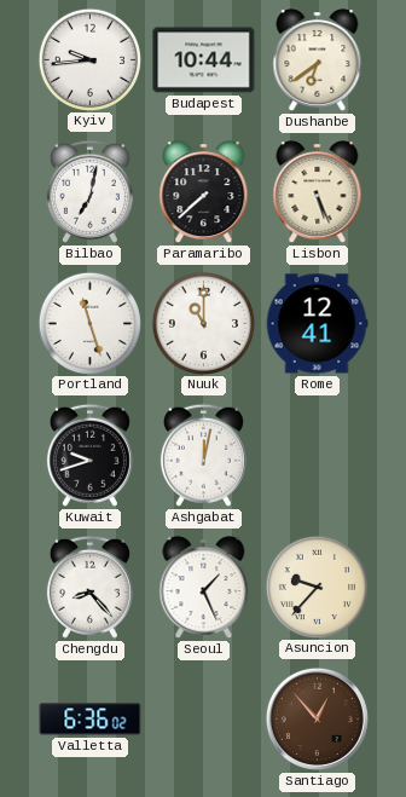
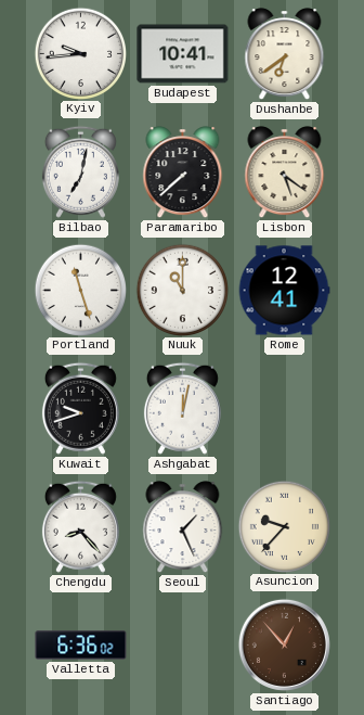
Budapest: 10:44 -> 10:41 (183, 54)
Lisbon: 5:26 -> 5:21 (285, 173)
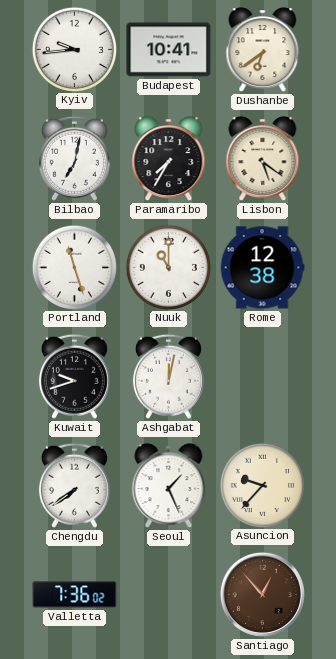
Paramaribo: 7:38 -> 7:35 (169, 159)
Rome: 12:41 -> 12:38 (262, 268)
Chengdu: 8:23 -> 7:39 (74, 485)
Valletta: 6:36 -> 7:36 (75, 595)
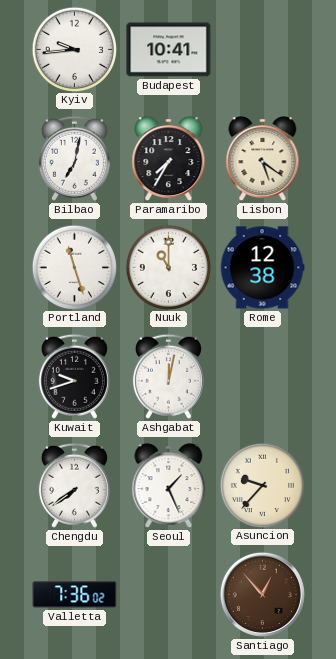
Dushanbe: 6:39 -> none (263, 50)
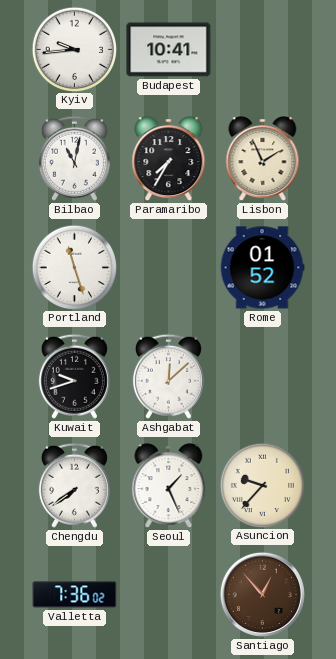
Bilbao: 7:02 -> 11:02 (74, 158)
Lisbon: 5:21 -> 1:56 (263, 159)
Nuuk: 11:00 -> none (168, 267)
Rome: 12:38 -> 01:52 (262, 268)
Ashgabat: 12:02 -> 12:08 (168, 376)
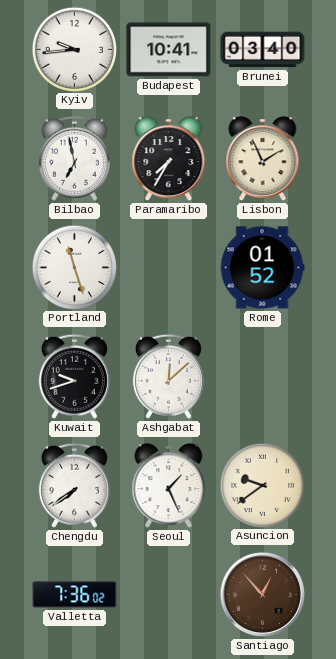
Brunei: none -> 03:40 (263, 50)
Bilbao: 11:02 -> 6:58 (74, 158)
Asuncion: 9:37 -> 9:39 (262, 485)
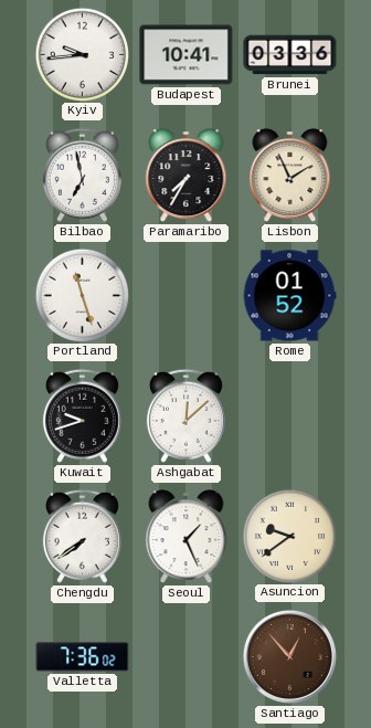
Brunei: 03:40 -> 03:36 (290, 55)
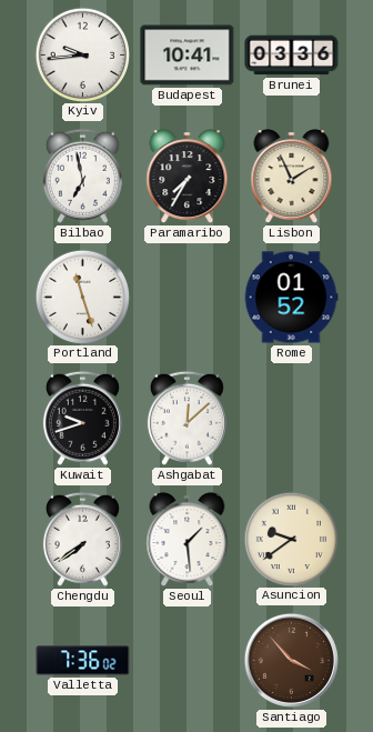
Seoul: 1:26 -> 1:29 (188, 540)
Santiago: 12:53 -> 3:53 (291, 660)
